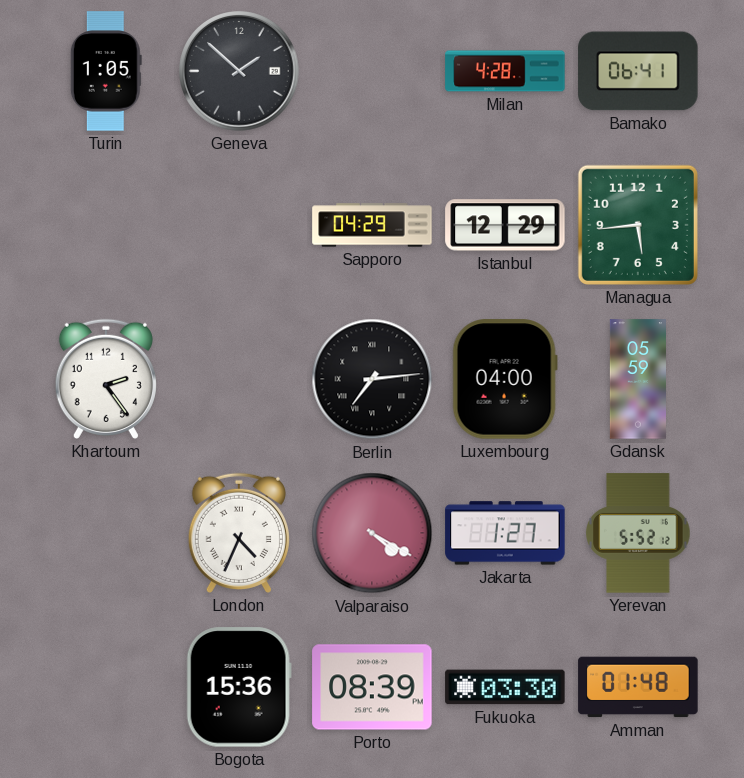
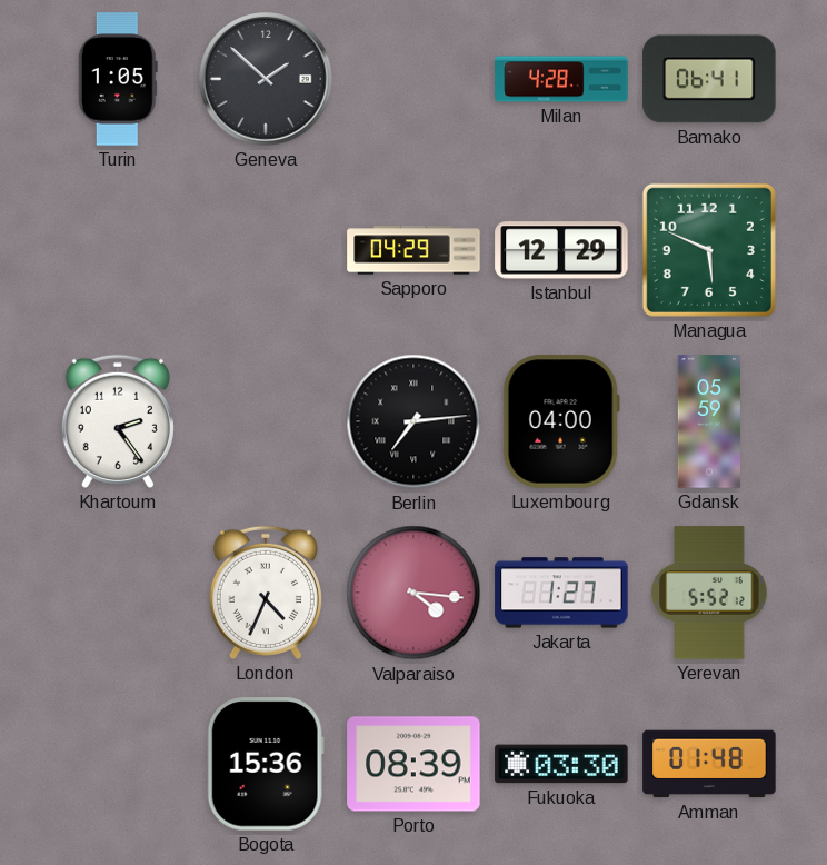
Managua: 5:44 -> 5:49 (709, 250)
Valparaiso: 4:20 -> 4:16 (413, 593)
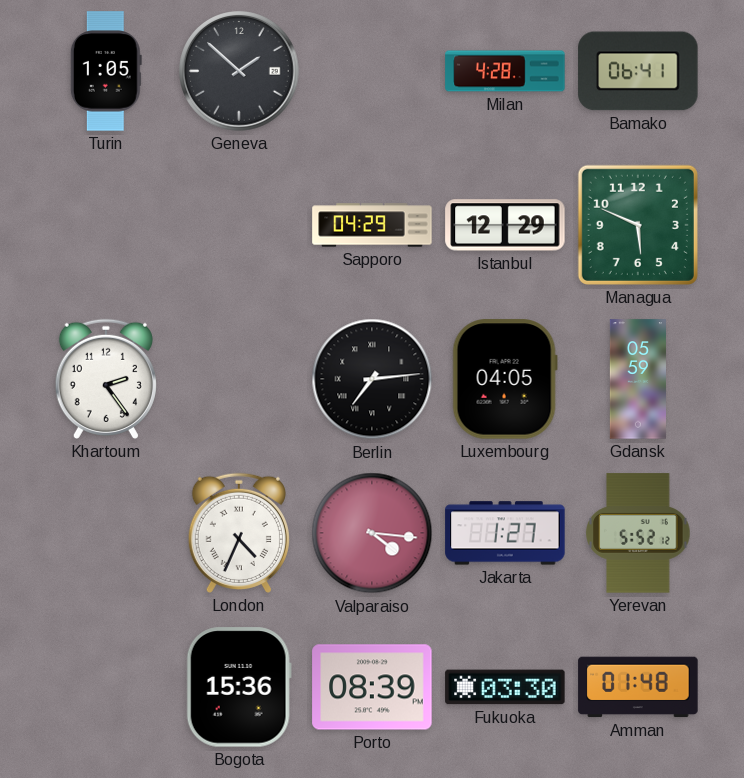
Luxembourg: 04:00 -> 04:05 (505, 379)
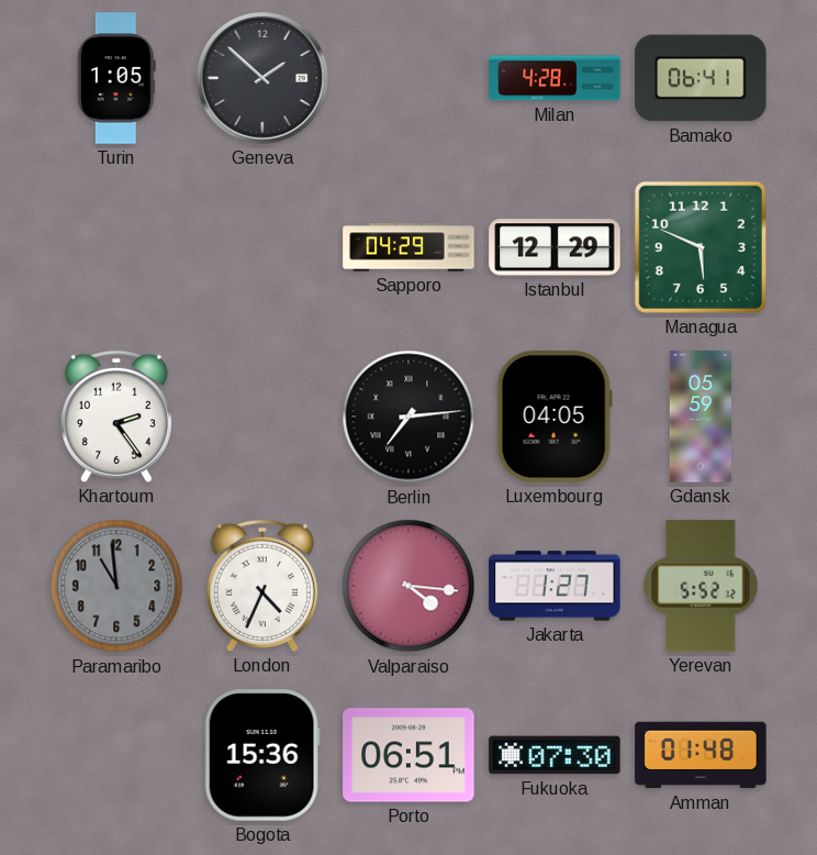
Paramaribo: none -> 10:59 (116, 586)
Porto: 08:39 -> 06:51 (408, 755)
Fukuoka: 03:30 -> 07:30 (555, 755)
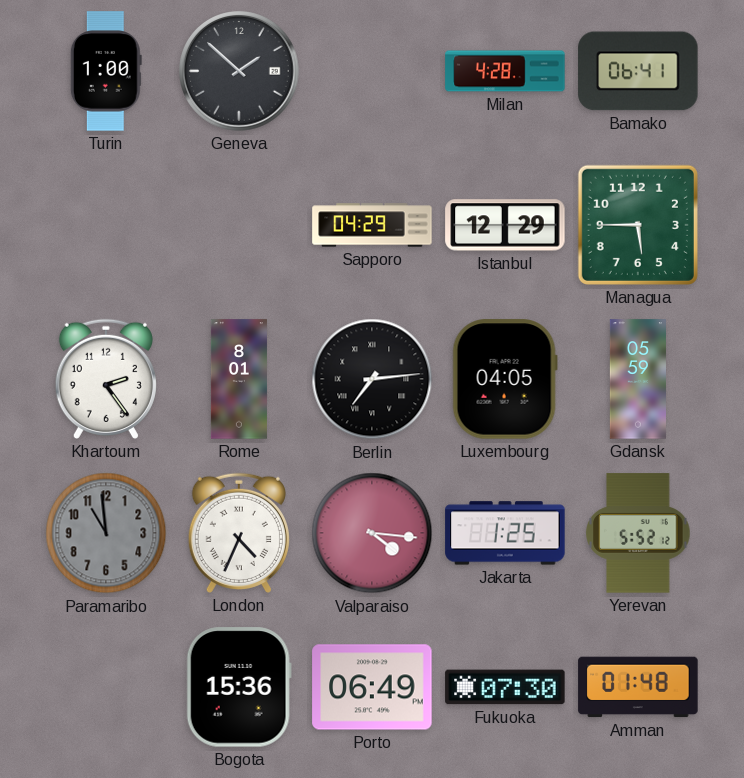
Turin: 1:05 -> 1:00 (106, 71)
Managua: 5:49 -> 5:45 (638, 225)
Rome: none -> 8:01 (239, 379)
Jakarta: 1:27 -> 1:25 (505, 533)
Porto: 06:51 -> 06:49 (372, 687)
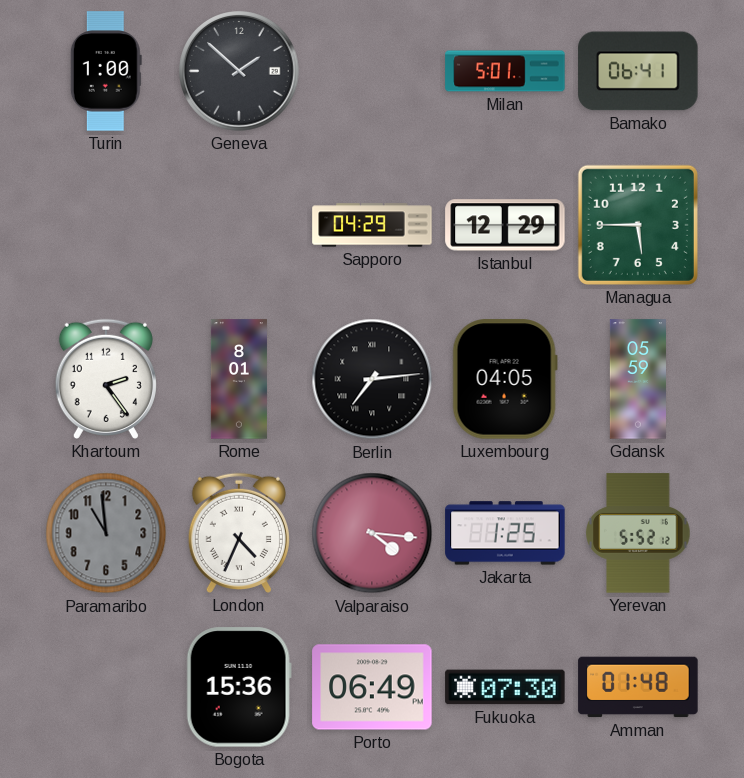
Milan: 4:28 -> 5:01 (505, 71)
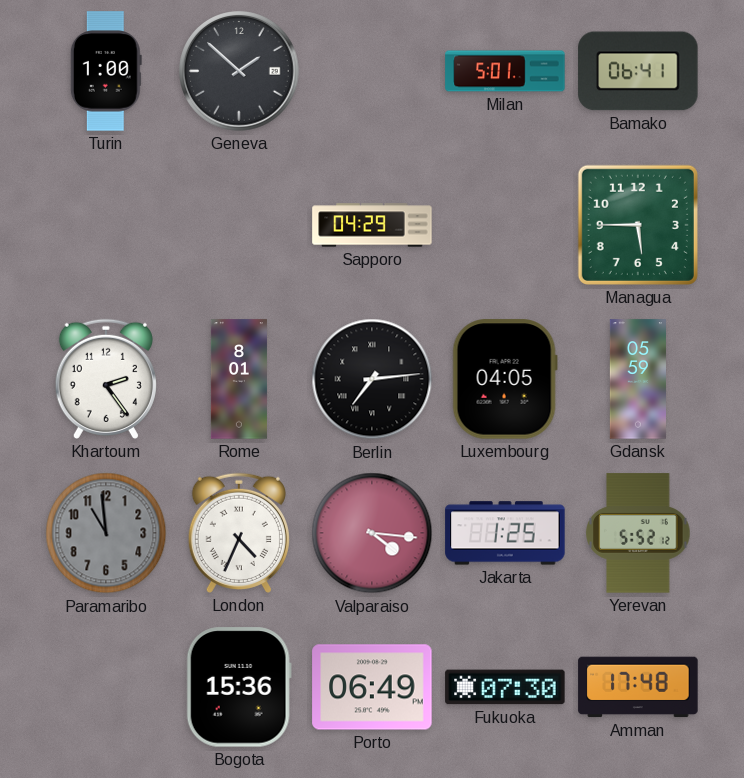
Istanbul: 12:29 -> none (505, 225)
Amman: 01:48 -> 17:48 (638, 687)
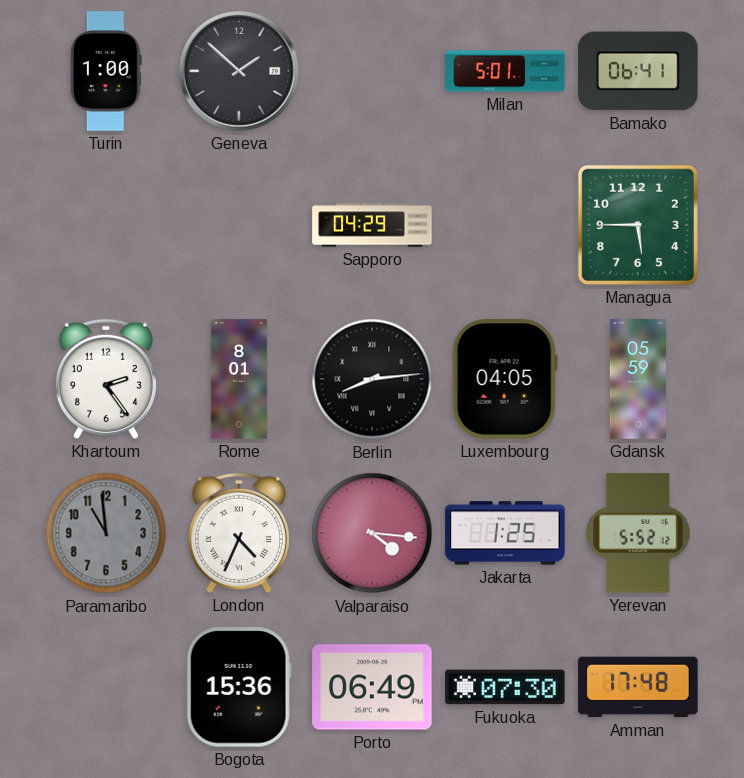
Berlin: 7:14 -> 8:14 (372, 379)
